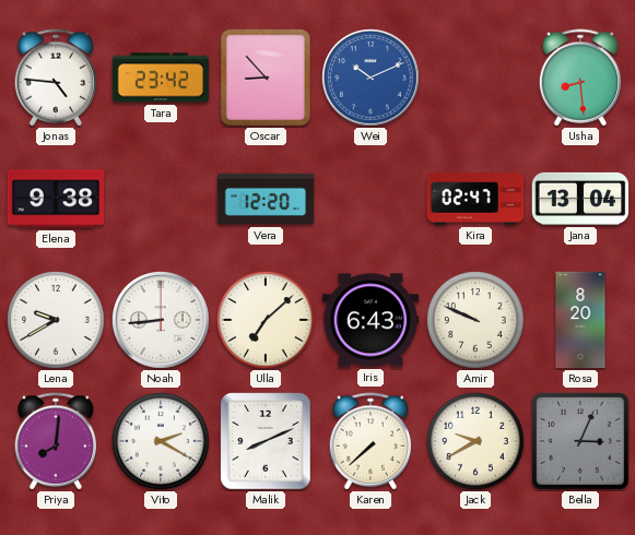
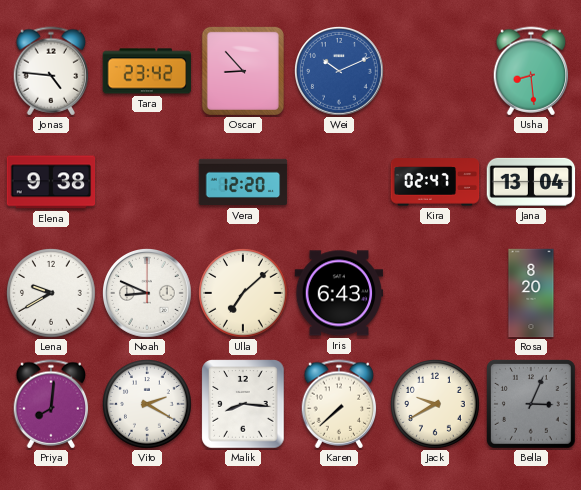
Noah: 8:44 -> 8:49 (148, 294)
Amir: 9:49 -> none (477, 321)
Malik: 8:11 -> 8:16 (243, 404)
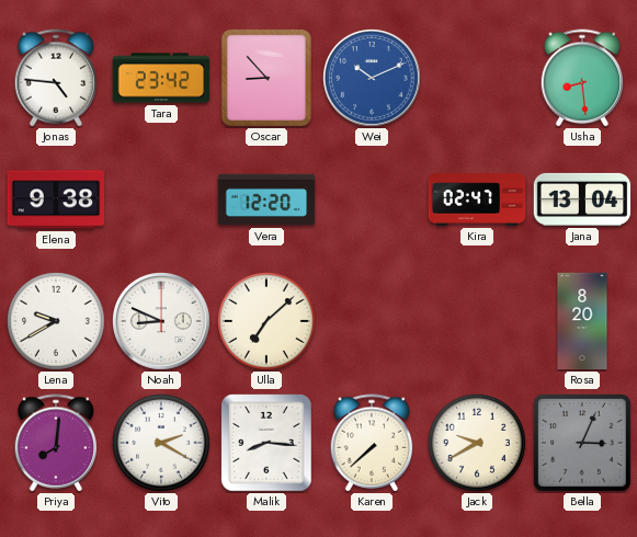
Iris: 6:43 -> none (339, 293)
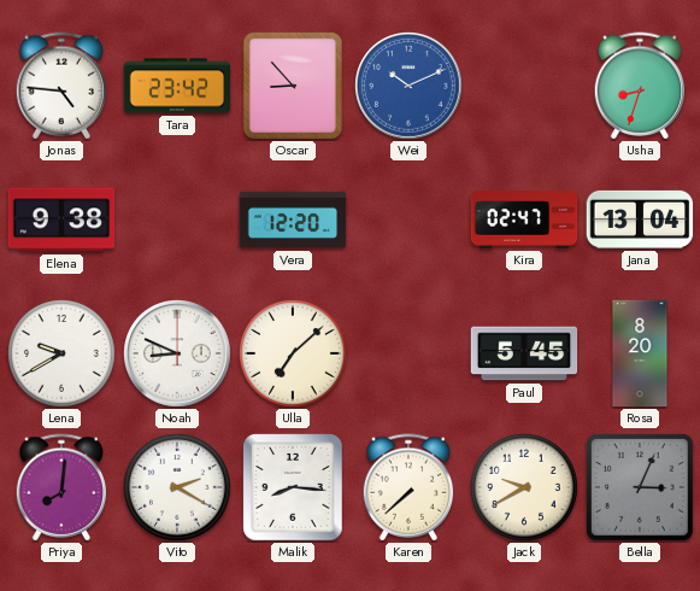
Usha: 8:29 -> 8:33 (640, 86)
Paul: none -> 5:45 (524, 353)
